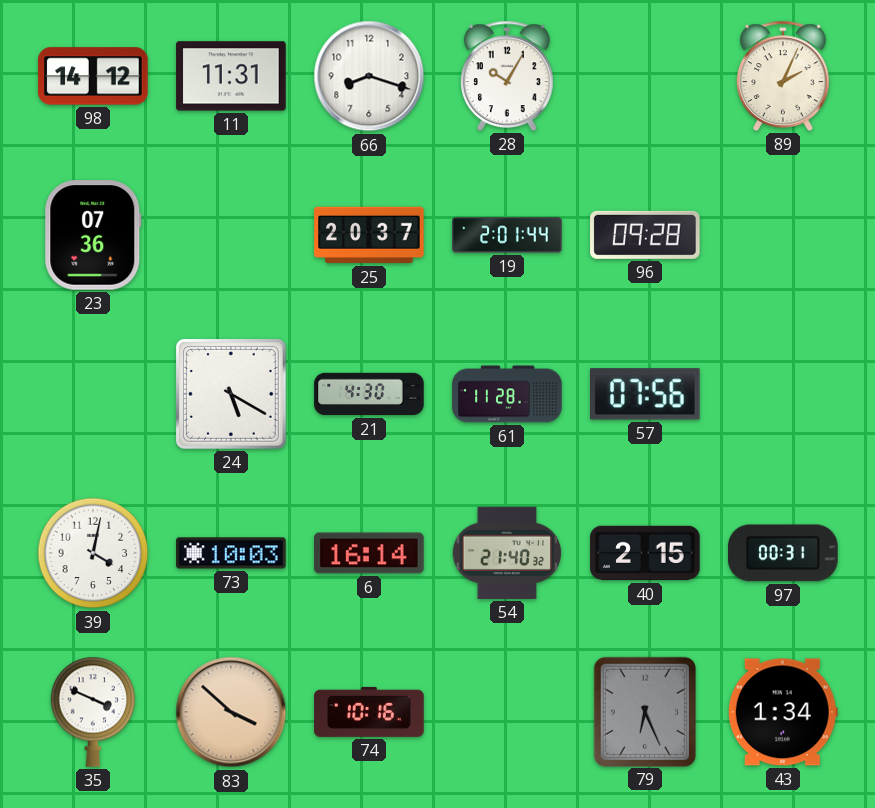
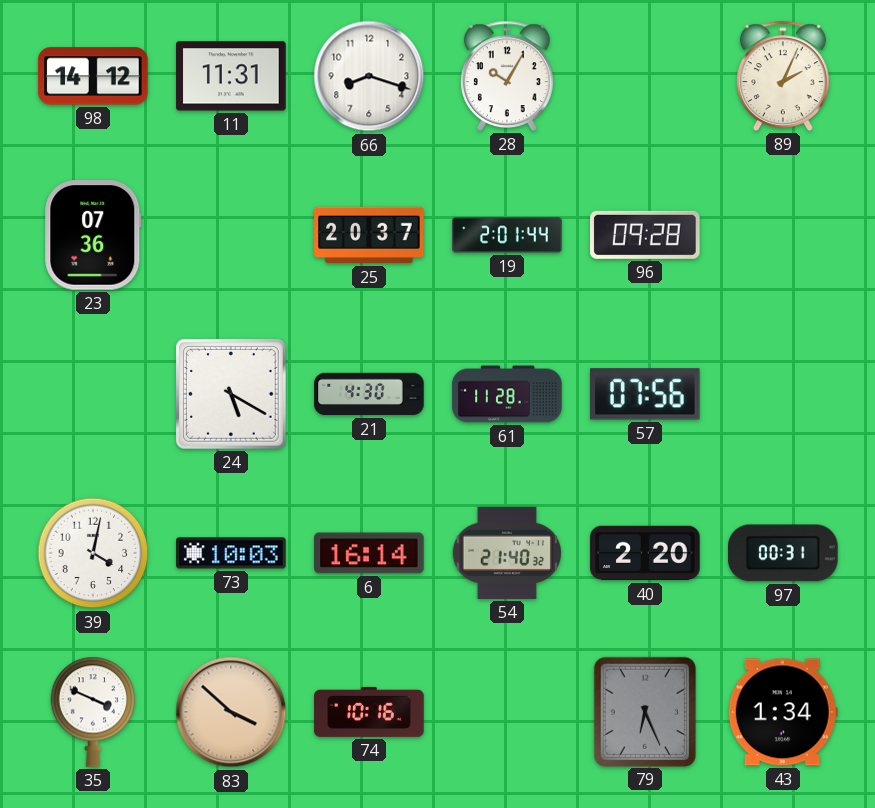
40: 2:15 -> 2:20 (645, 553)
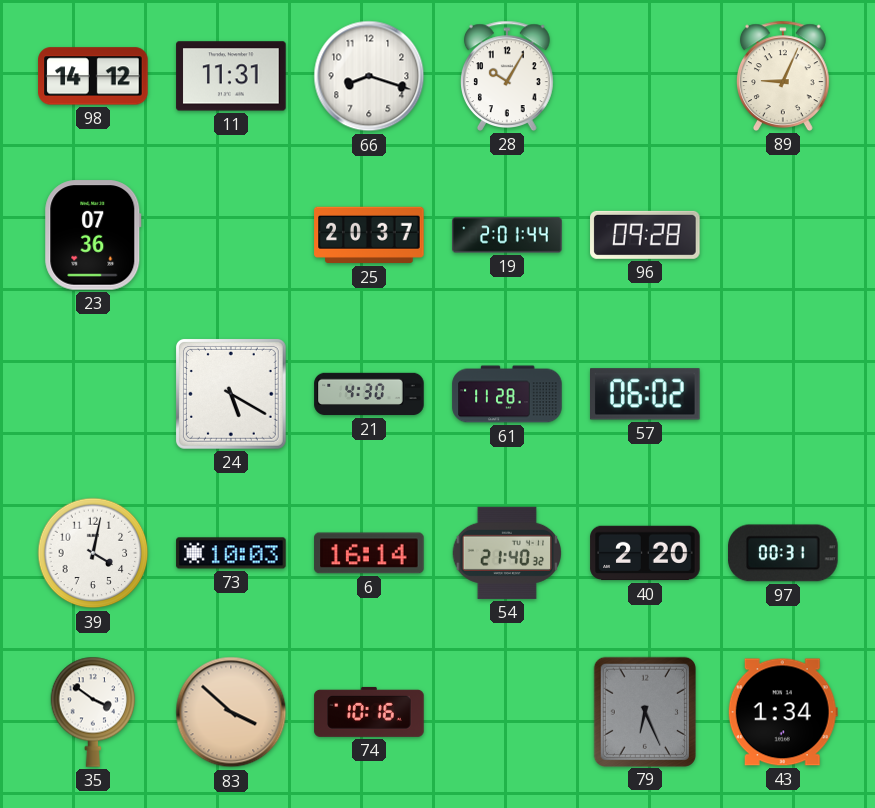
89: 2:04 -> 9:04 (784, 76)
57: 07:56 -> 06:02 (646, 394)
35: 3:49 -> 3:51 (93, 712)
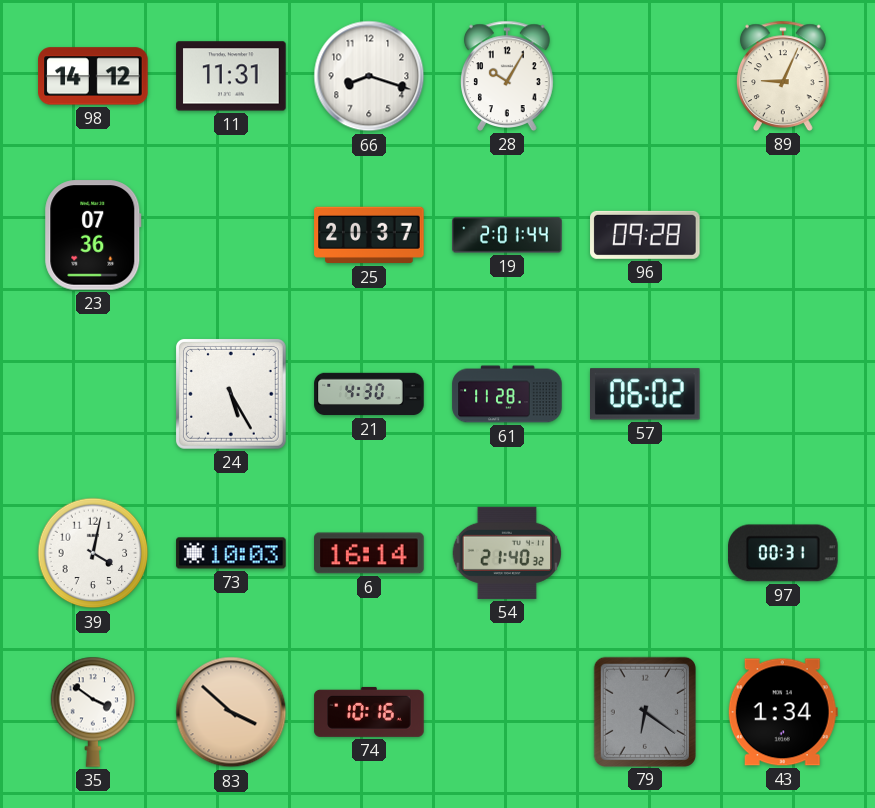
24: 5:20 -> 5:25 (231, 394)
40: 2:20 -> none (645, 553)
79: 6:26 -> 6:21 (645, 711)
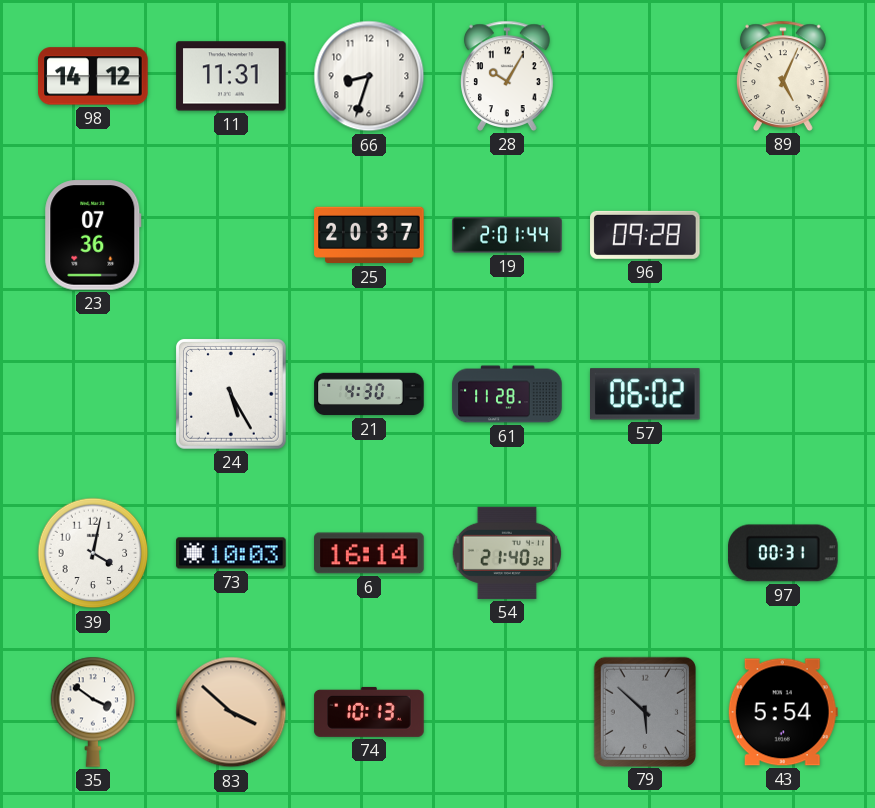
66: 8:18 -> 8:33 (369, 76)
89: 9:04 -> 5:04 (784, 76)
74: 10:16 -> 10:13 (369, 712)
79: 6:21 -> 5:52 (645, 711)
43: 1:34 -> 5:54 (783, 712)
